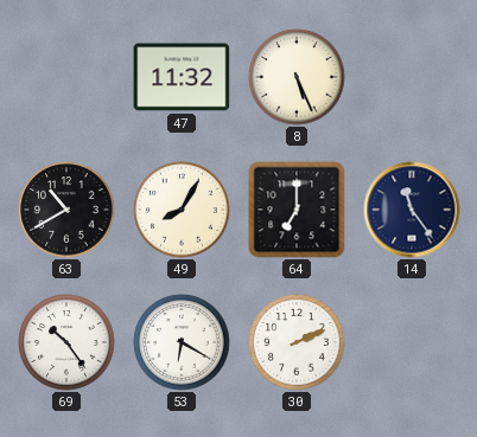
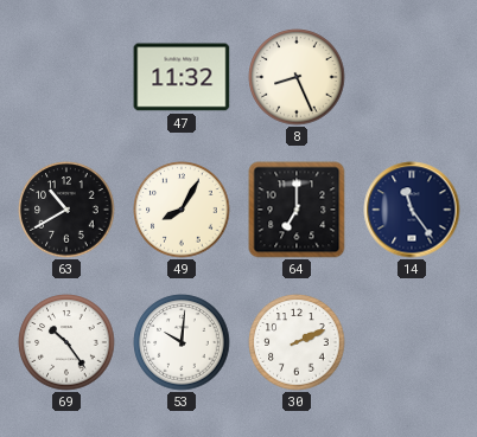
8: 5:26 -> 8:26 (297, 77)
53: 6:20 -> 10:01 (182, 342)
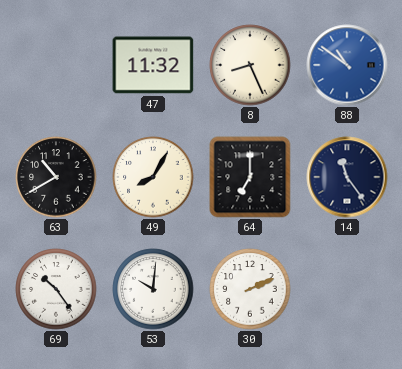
88: none -> 10:51 (347, 65)
